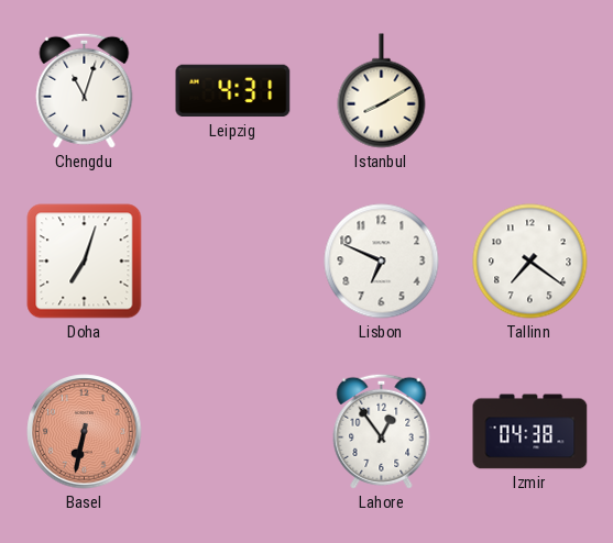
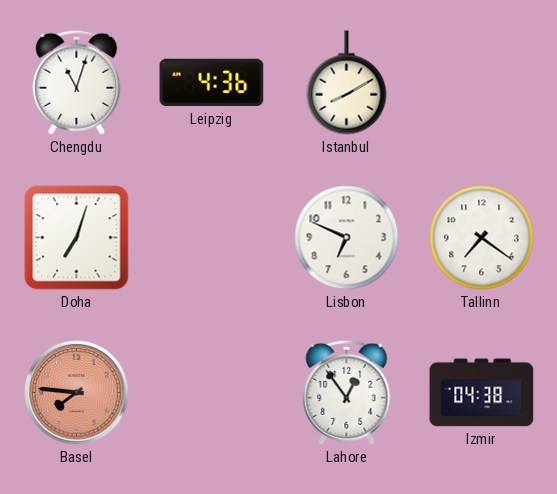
Leipzig: 4:31 -> 4:36 (212, 83)
Basel: 6:32 -> 7:46 (77, 393)
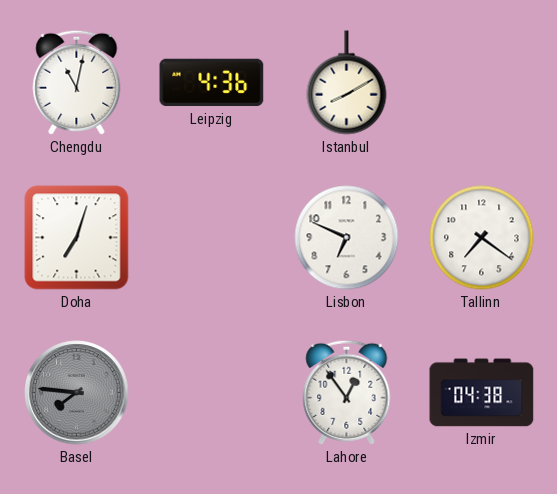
Chengdu: 11:03 -> 11:02 (77, 82)
Basel dial: salmon -> grey (77, 393)
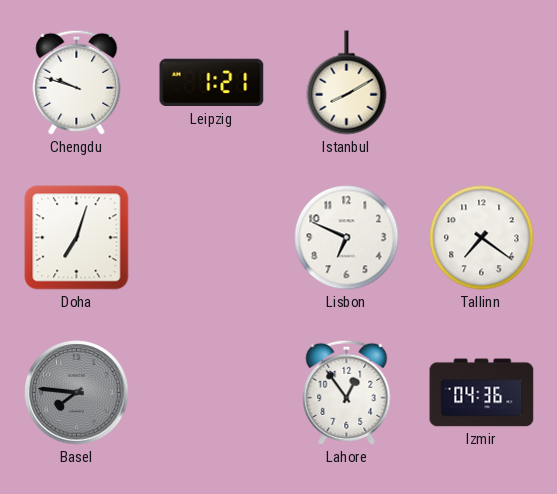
Chengdu: 11:02 -> 9:48 (77, 82)
Leipzig: 4:36 -> 1:21 (212, 83)
Izmir: 04:38 -> 04:36 (482, 393)
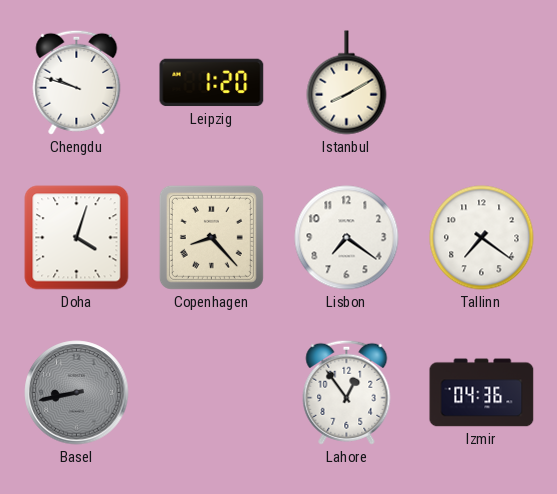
Leipzig: 1:21 -> 1:20 (212, 83)
Doha: 7:03 -> 4:03 (77, 238)
Copenhagen: none -> 8:23 (211, 237)
Lisbon: 6:49 -> 7:21 (347, 238)
Basel: 7:46 -> 8:43 (77, 393)
